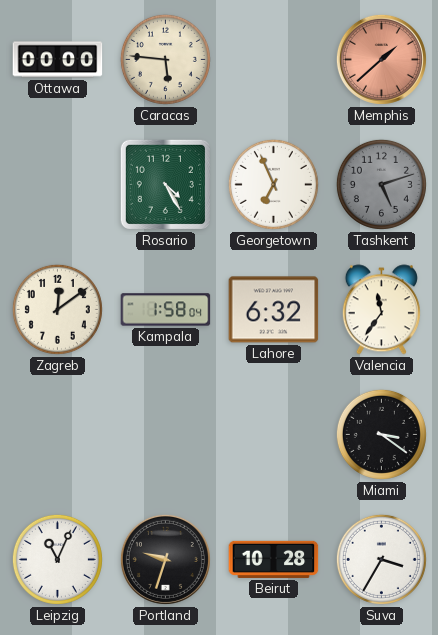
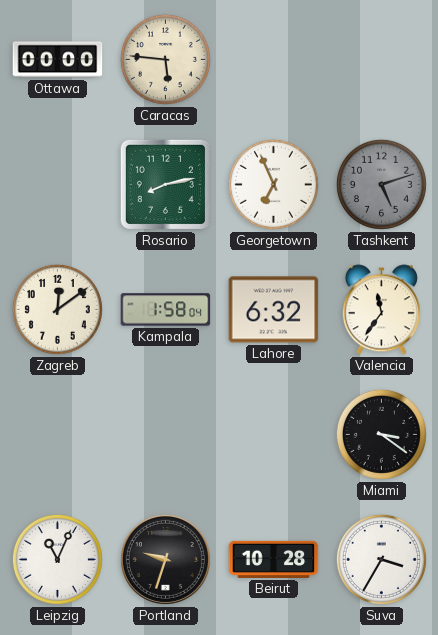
Memphis: 1:38 -> none (381, 59)
Rosario: 4:25 -> 8:13 (165, 184)
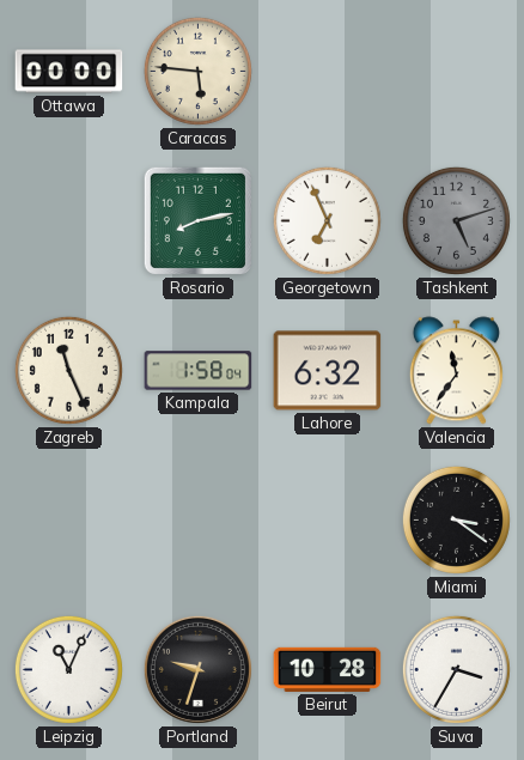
Zagreb: 12:09 -> 11:26 (68, 370)
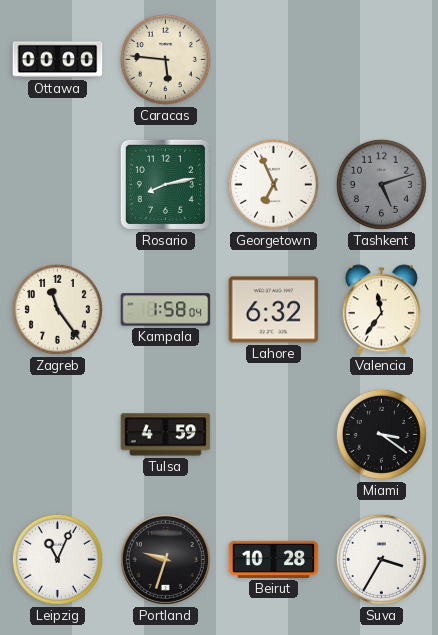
Zagreb: 11:26 -> 11:24 (57, 309)
Tulsa: none -> 4:59 (166, 435)
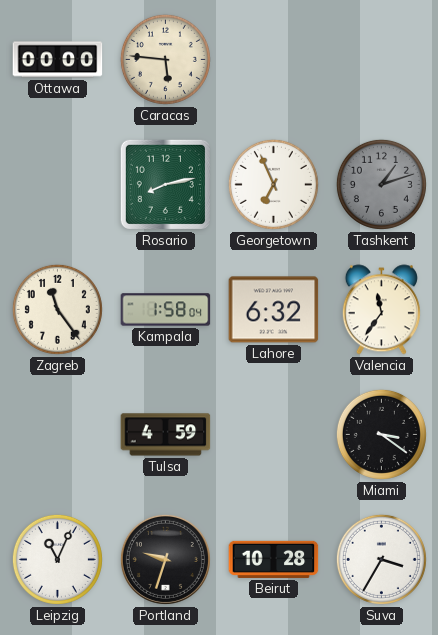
Tashkent: 5:12 -> 1:12 (381, 184)
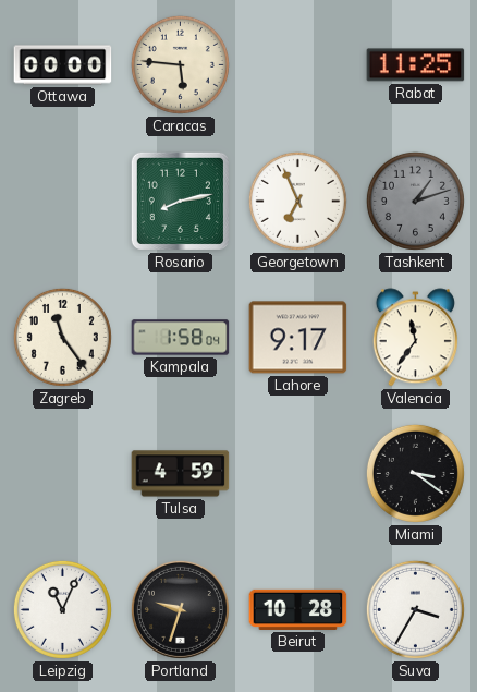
Rabat: none -> 11:25 (416, 65)
Lahore: 6:32 -> 9:17 (298, 338)
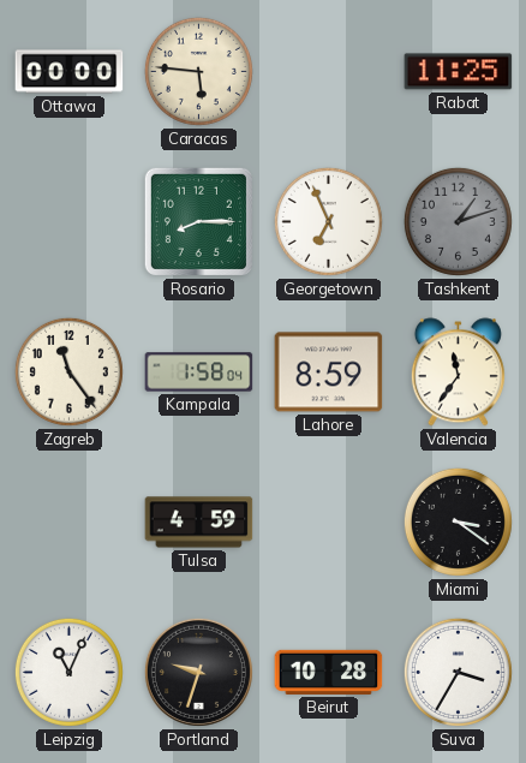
Rosario: 8:13 -> 8:15 (198, 221)
Lahore: 9:17 -> 8:59 (329, 372)
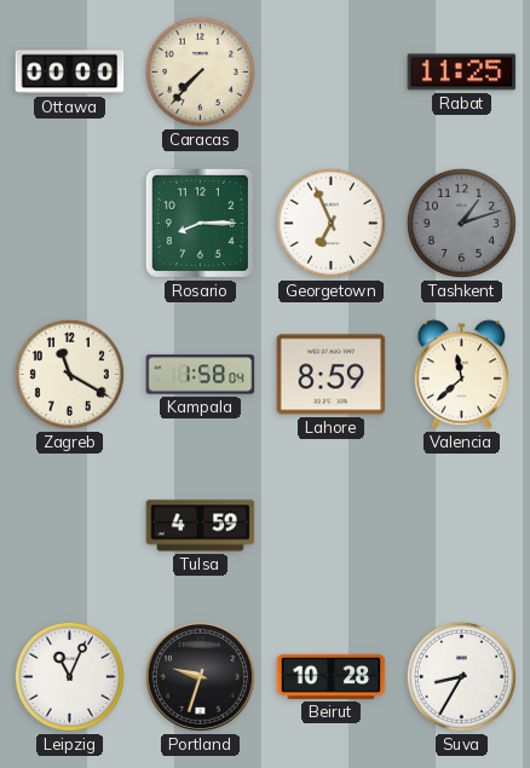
Caracas: 5:46 -> 7:37 (200, 71)
Zagreb: 11:24 -> 11:20 (69, 374)
Valencia: 11:36 -> 11:38 (461, 375)
Miami: 3:21 -> none (458, 521)
Suva: 3:35 -> 8:35 (461, 676)
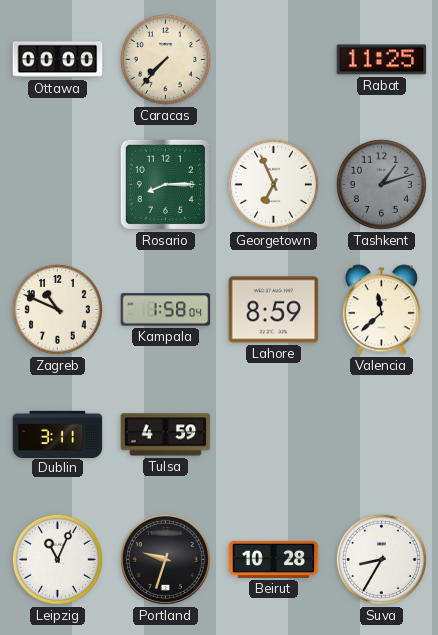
Zagreb: 11:20 -> 10:49 (57, 309)
Dublin: none -> 3:11 (58, 434)
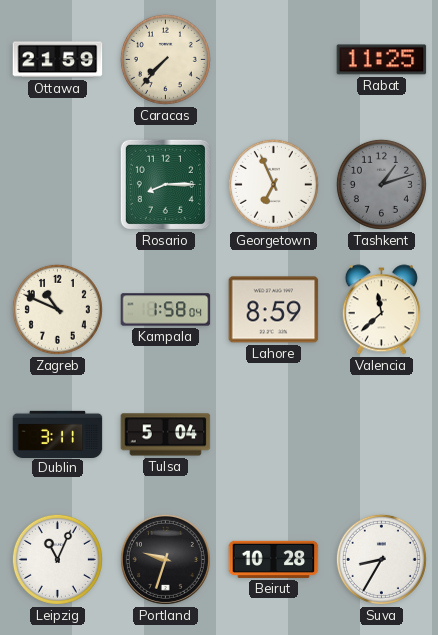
Ottawa: 00:00 -> 21:59 (58, 60)
Tulsa: 4:59 -> 5:04 (166, 435)
